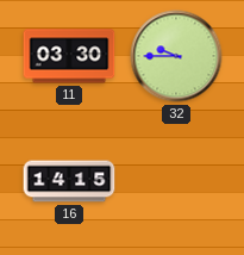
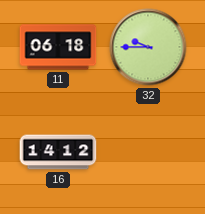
11: 03:30 -> 06:18 (58, 47)
16: 14:15 -> 14:12 (58, 152)
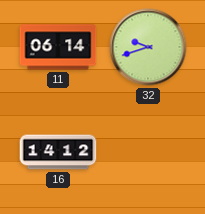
11: 06:18 -> 06:14 (58, 47)
32: 9:45 -> 9:42 (148, 47)
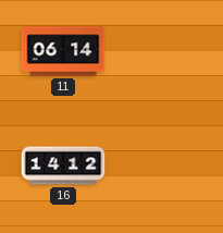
32: 9:42 -> none (148, 47)
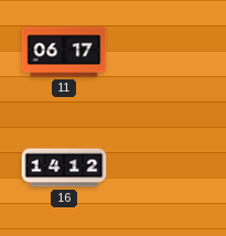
11: 06:14 -> 06:17 (64, 52)
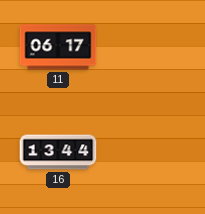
16: 14:12 -> 13:44 (58, 152)
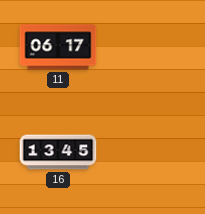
16: 13:44 -> 13:45 (58, 152)
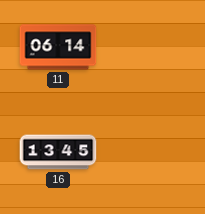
11: 06:17 -> 06:14 (58, 47)
